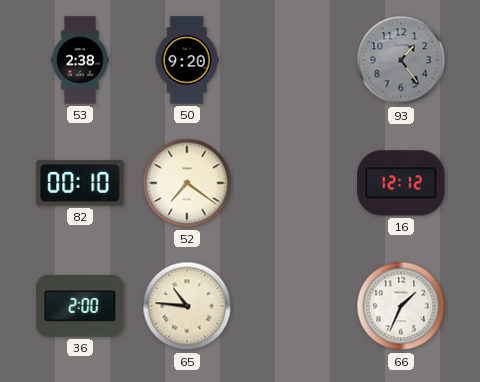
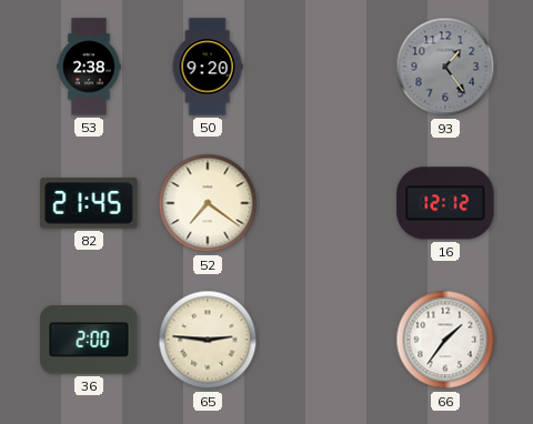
82: 00:10 -> 21:45 (89, 203)
65: 10:46 -> 2:46 (208, 340)
66: 1:34 -> 1:36 (445, 340)
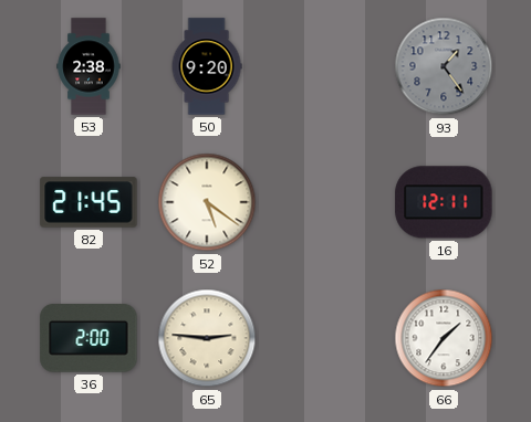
52: 7:21 -> 5:21 (207, 202)
16: 12:12 -> 12:11 (444, 202)
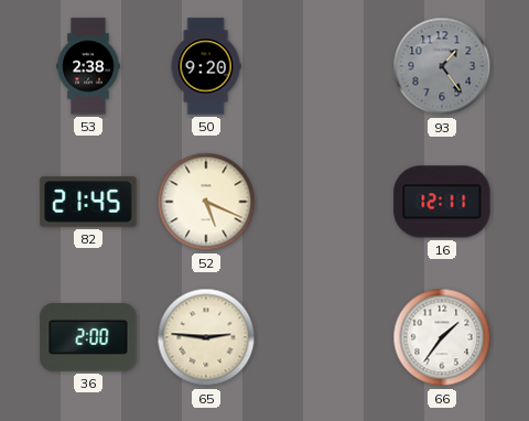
52: 5:21 -> 5:19 (206, 202)
